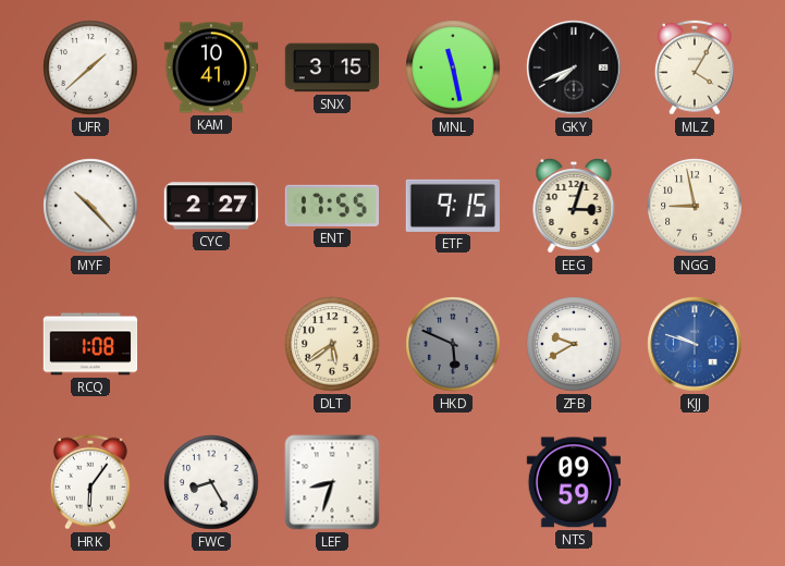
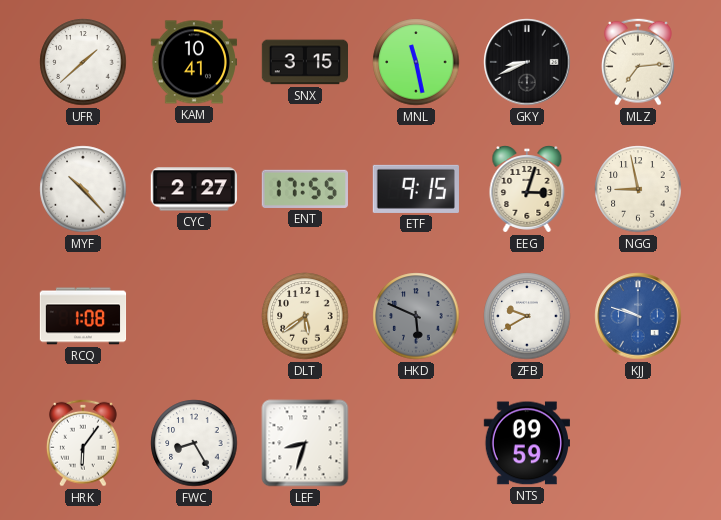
GKY: 7:41 -> 8:41 (527, 62)
MLZ: 4:05 -> 7:14 (638, 62)
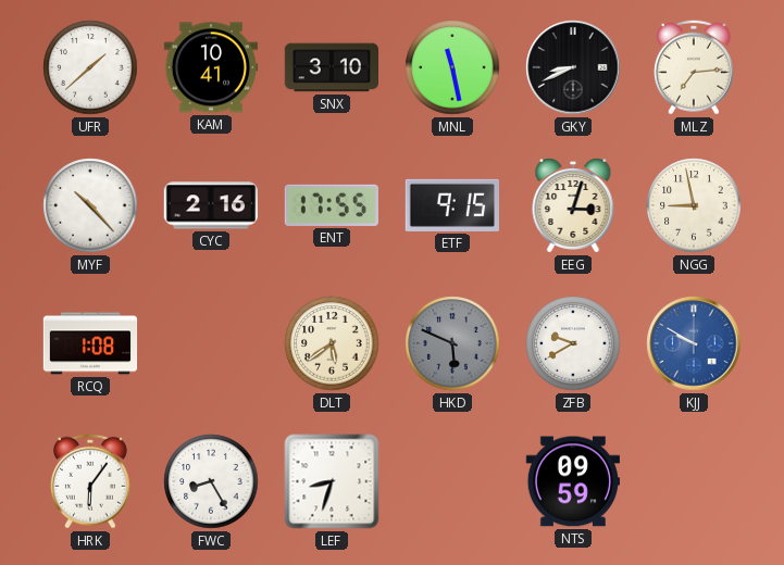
SNX: 3:15 -> 3:10 (331, 67)
CYC: 2:27 -> 2:16 (210, 205)
KJJ: 9:48 -> 9:50 (694, 343)
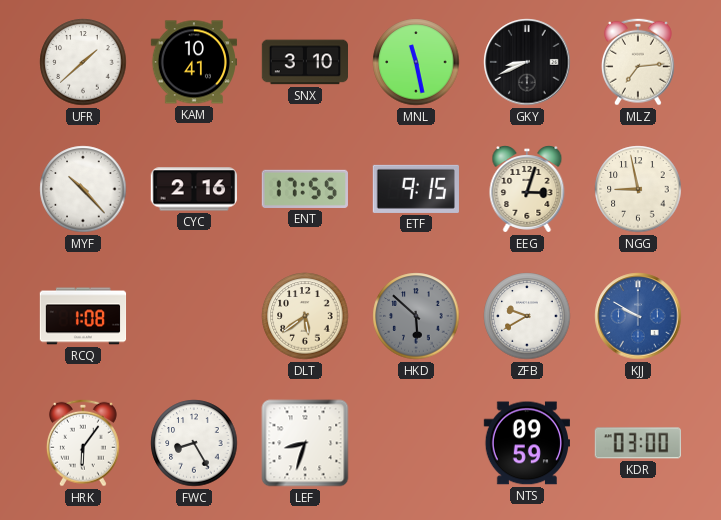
HKD: 5:49 -> 5:52 (416, 316)
KDR: none -> 03:00 (638, 443)
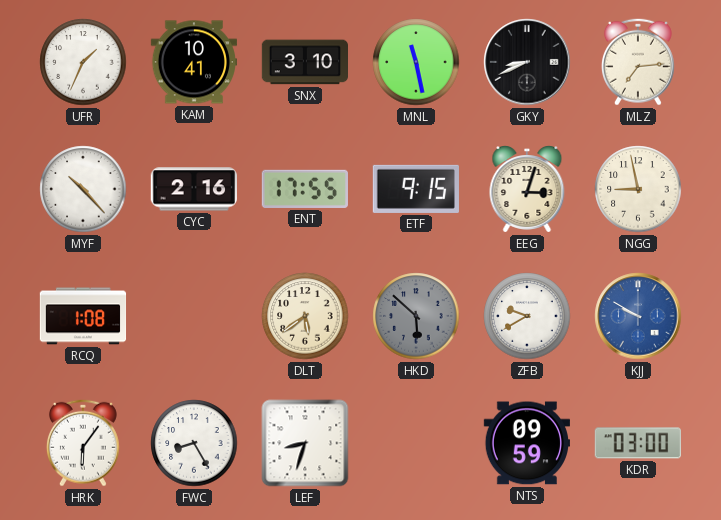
UFR: 1:38 -> 1:34 (83, 62)
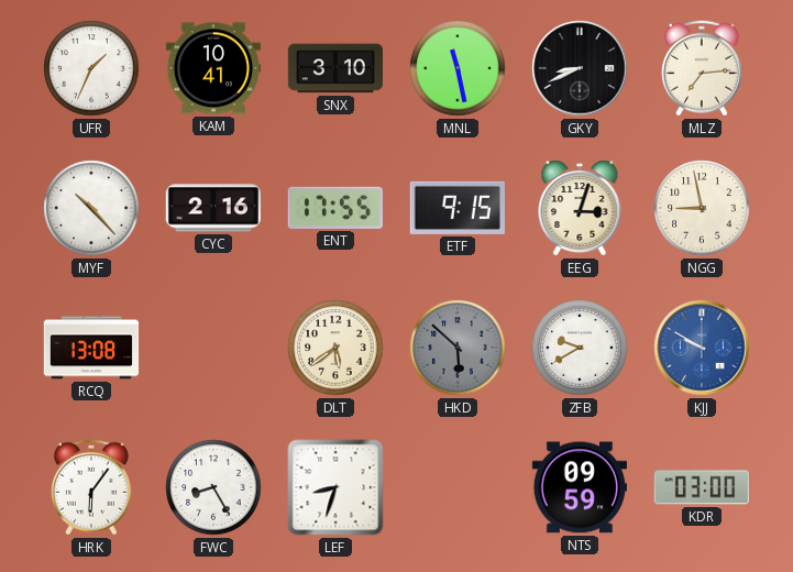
RCQ: 1:08 -> 13:08 (91, 348)
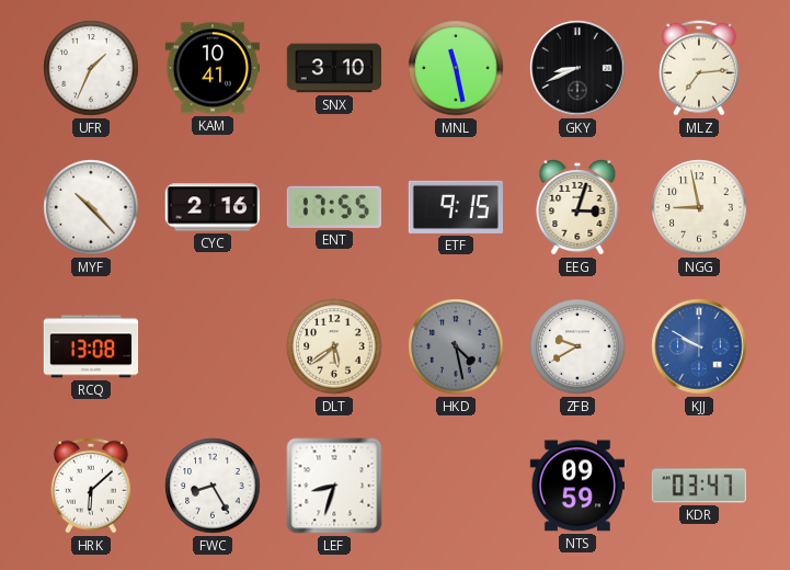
HKD: 5:52 -> 4:28 (456, 346)
HRK: 6:06 -> 6:08 (91, 486)
KDR: 03:00 -> 03:47 (699, 486)
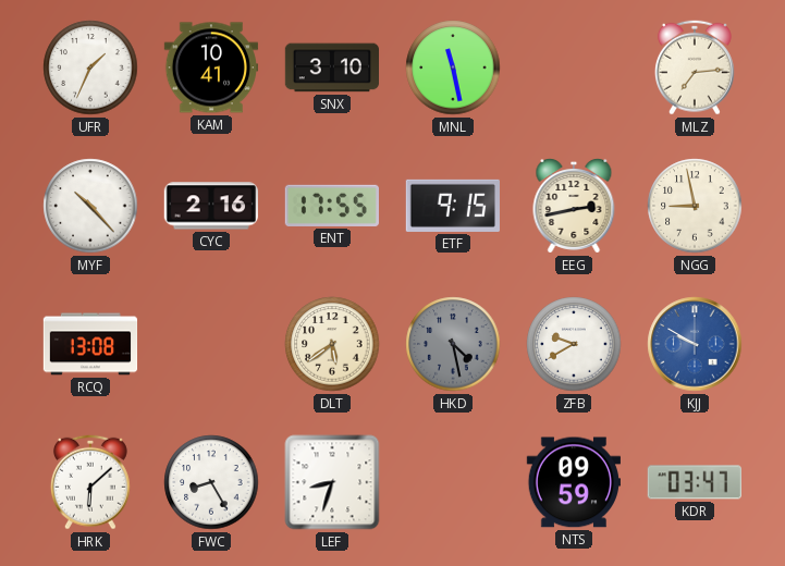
GKY: 8:41 -> none (577, 68)
EEG: 3:03 -> 2:43 (574, 206)
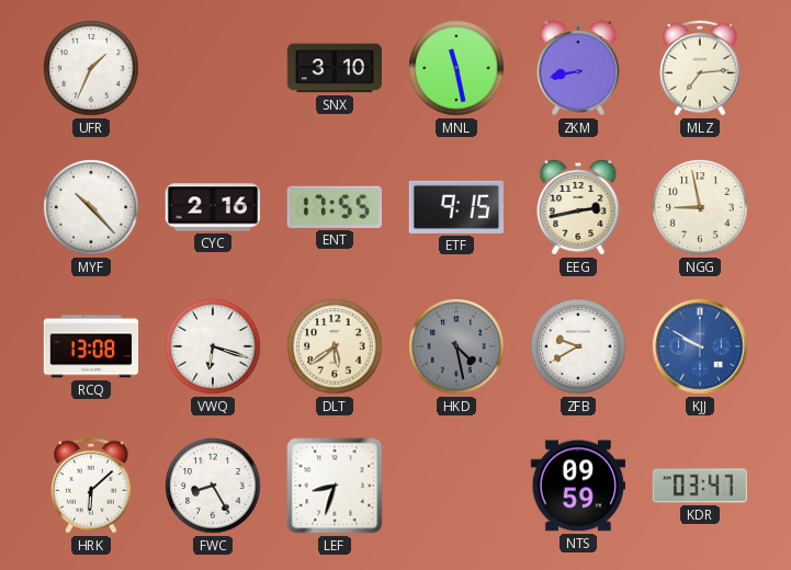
KAM: 10:41 -> none (210, 67)
ZKM: none -> 8:43 (578, 68)
VWQ: none -> 6:18 (213, 346)
